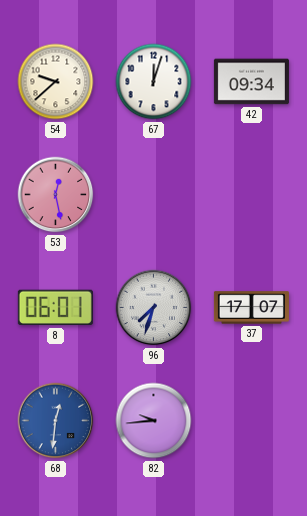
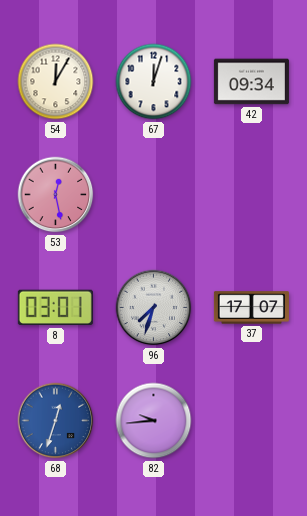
54: 9:38 -> 12:05 (56, 82)
8: 06:01 -> 03:01 (55, 308)
68: 12:31 -> 12:33 (56, 421)
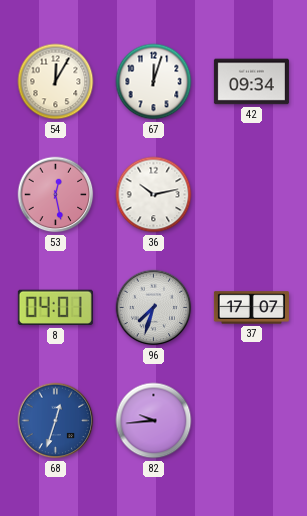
36: none -> 10:13 (154, 195)
8: 03:01 -> 04:01 (55, 308)
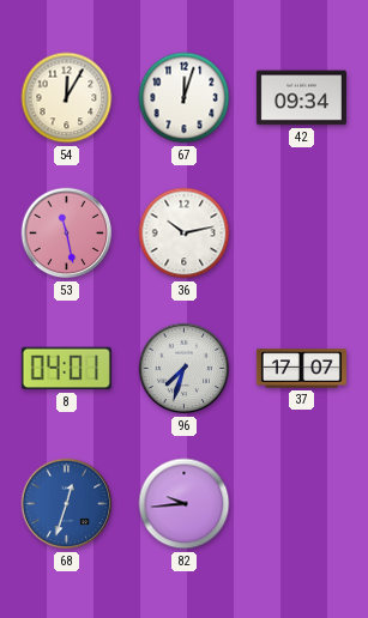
53: 12:28 -> 11:28 (67, 234)
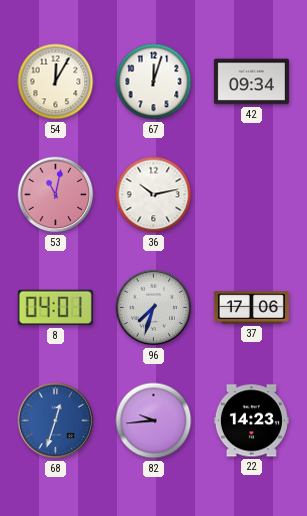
53: 11:28 -> 11:02 (56, 195)
37: 17:07 -> 17:06 (251, 308)
22: none -> 14:23 (251, 421)
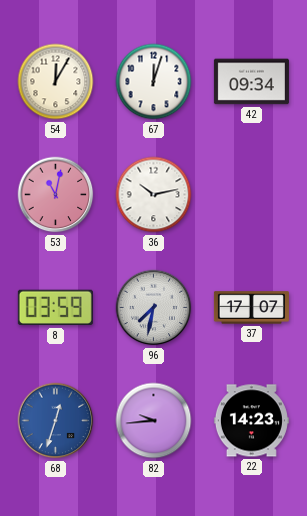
8: 04:01 -> 03:59 (55, 308)
96: 7:33 -> 7:32 (154, 308)
37: 17:06 -> 17:07 (251, 308)
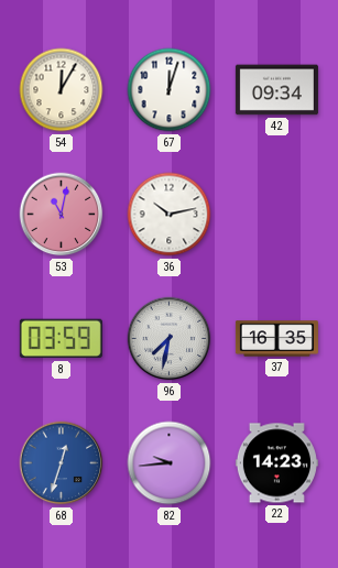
37: 17:07 -> 16:35 (276, 339)
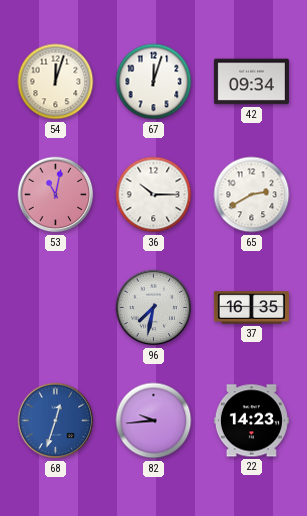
54: 12:05 -> 12:03 (56, 82)
36: 10:13 -> 10:15 (154, 195)
65: none -> 2:40 (252, 195)
8: 03:59 -> none (61, 339)
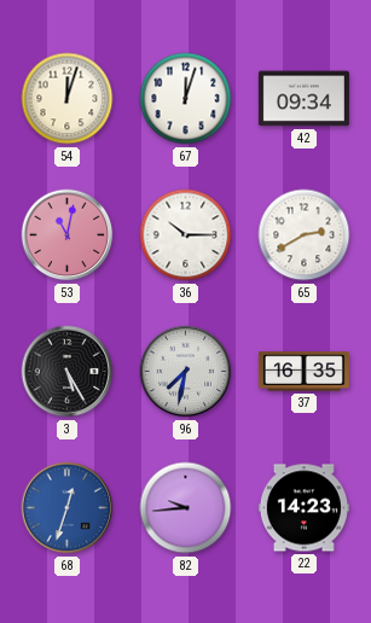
3: none -> 5:25 (68, 372)
